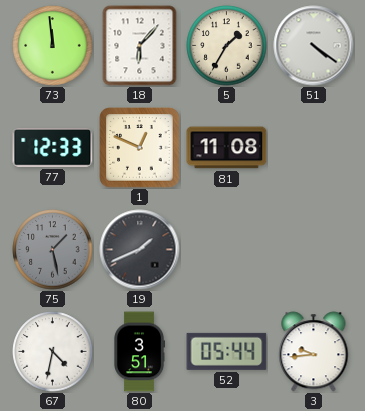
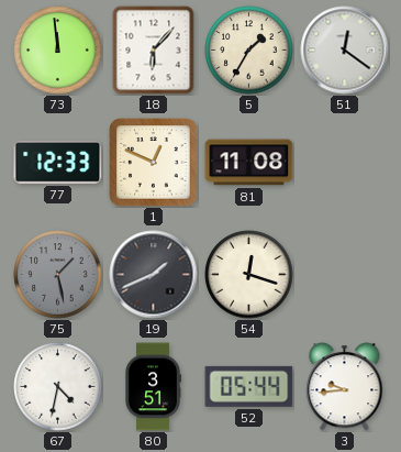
51: 4:21 -> 12:21 (345, 51)
54: none -> 12:18 (249, 275)
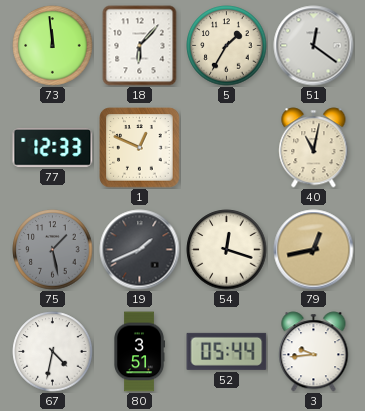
81: 11:08 -> none (249, 163)
40: none -> 11:02 (314, 148)
79: none -> 12:43 (314, 250)
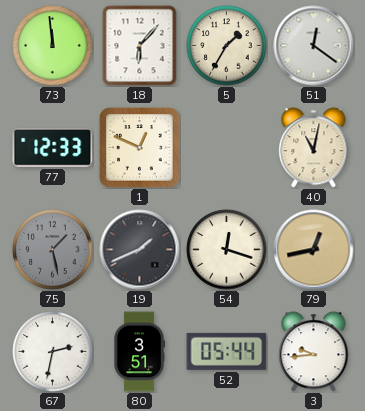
67: 4:32 -> 2:32 (53, 352)
